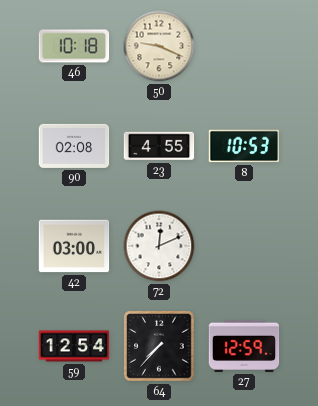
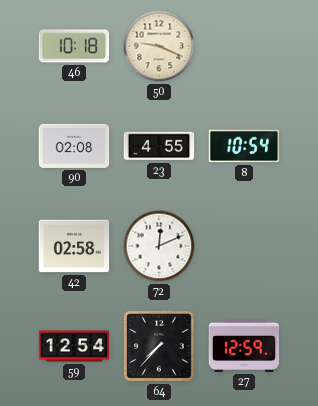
8: 10:53 -> 10:54 (244, 146)
42: 03:00 -> 02:58 (74, 246)
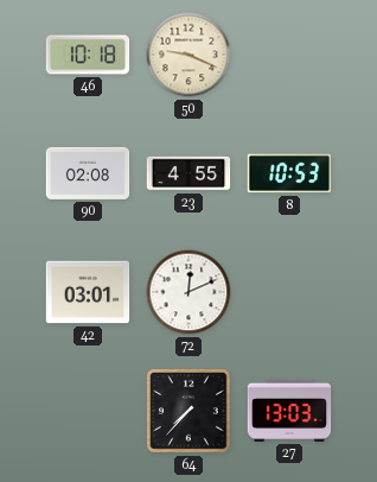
8: 10:54 -> 10:53 (289, 173)
42: 02:58 -> 03:01 (88, 292)
59: 12:54 -> none (74, 346)
27: 12:59 -> 13:03 (289, 411)
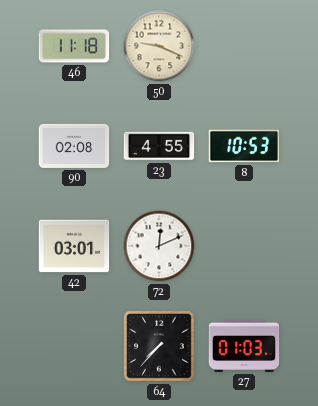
46: 10:18 -> 11:18 (74, 46)
27: 13:03 -> 01:03 (244, 346)
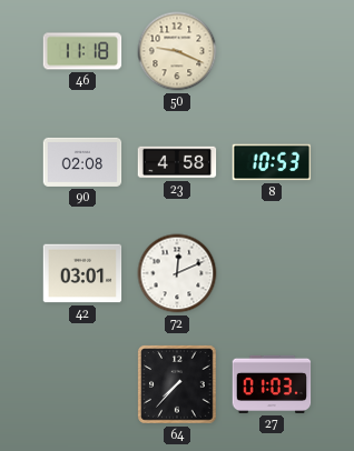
23: 4:55 -> 4:58 (177, 162)
